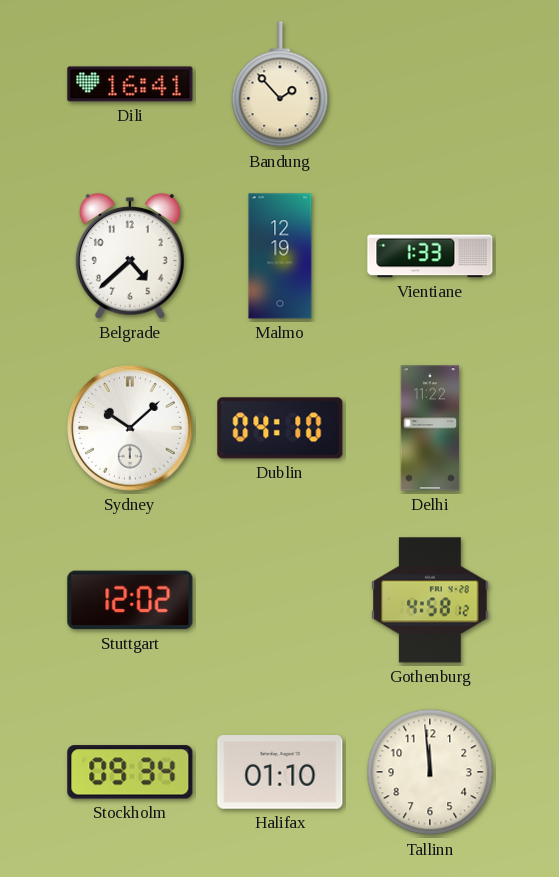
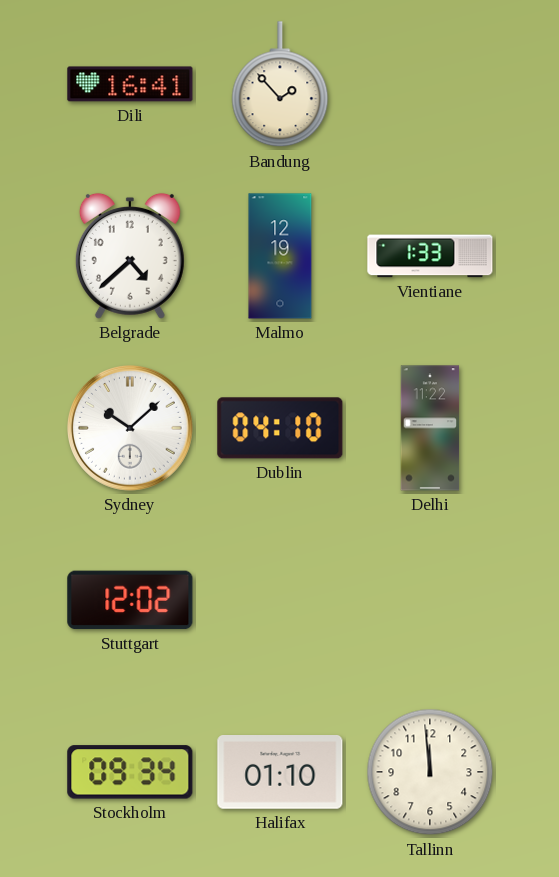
Gothenburg: 4:58 -> none (430, 600)
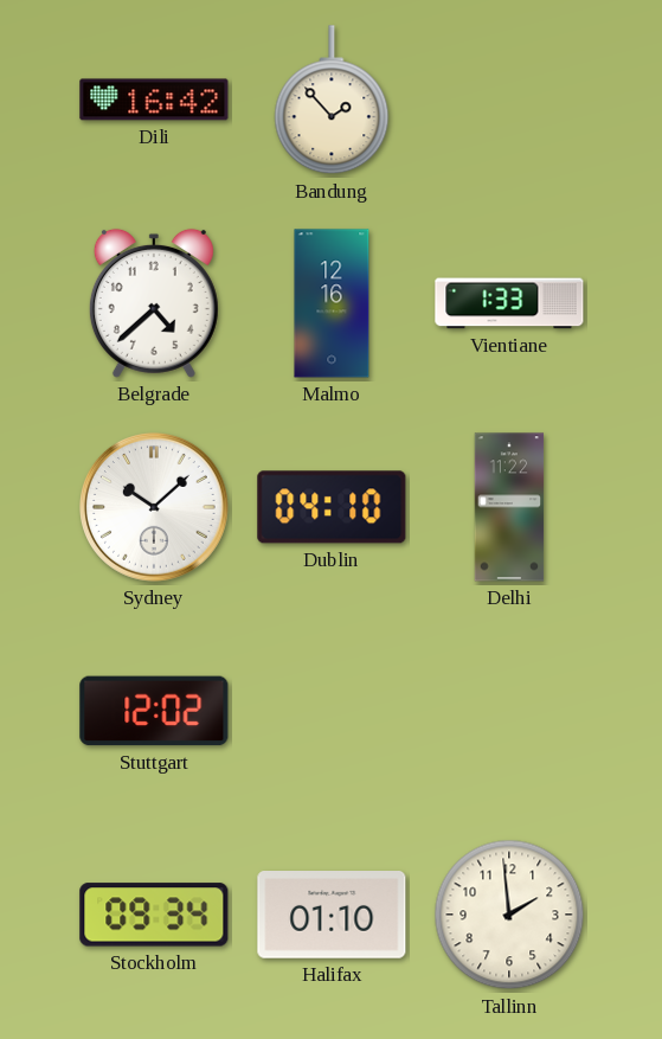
Dili: 16:41 -> 16:42 (154, 100)
Malmo: 12:19 -> 12:16 (332, 303)
Tallinn: 11:59 -> 1:59 (509, 915)
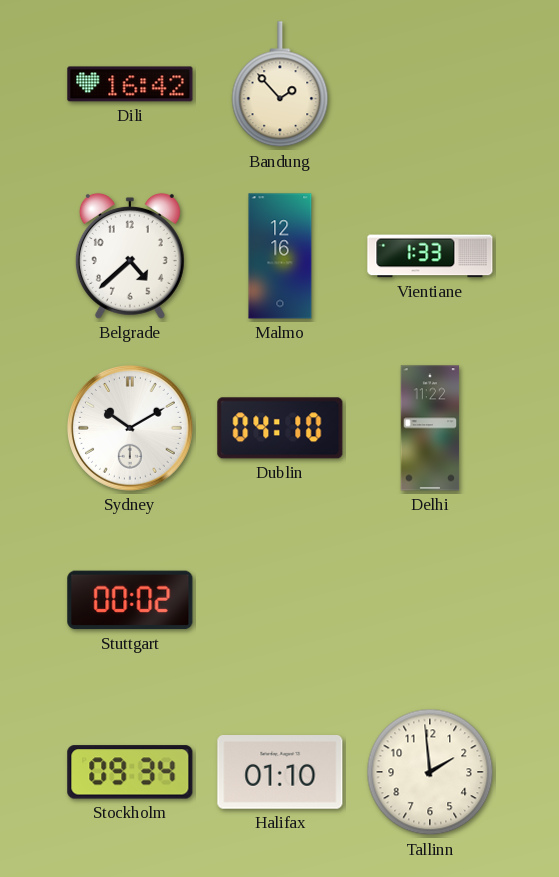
Sydney: 10:08 -> 10:10 (131, 429)
Stuttgart: 12:02 -> 00:02 (130, 600)
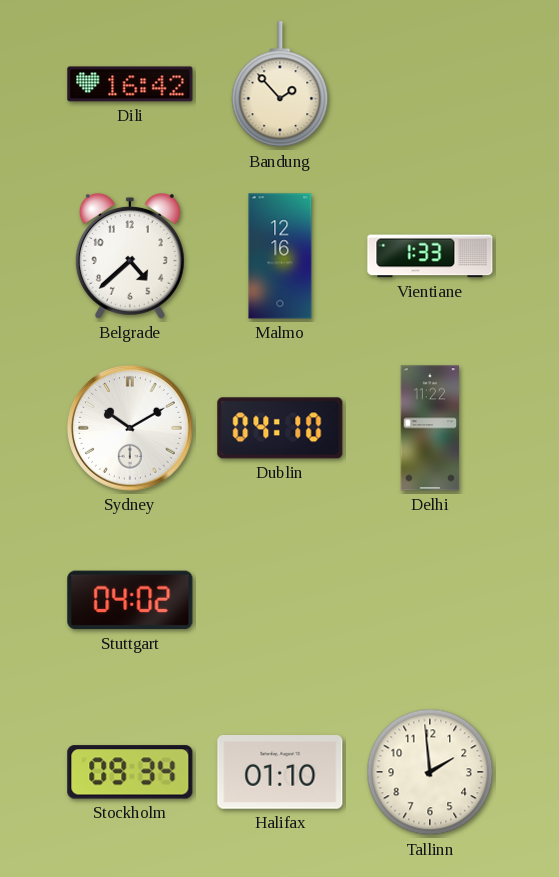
Stuttgart: 00:02 -> 04:02 (130, 600)
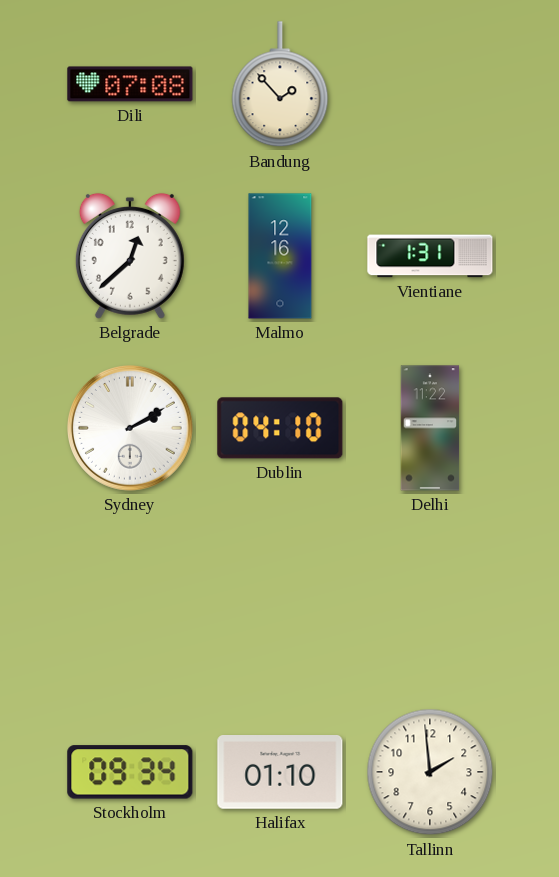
Dili: 16:42 -> 07:08 (130, 84)
Belgrade: 4:38 -> 12:38 (130, 256)
Vientiane: 1:33 -> 1:31 (430, 256)
Sydney: 10:10 -> 2:10 (131, 429)
Stuttgart: 04:02 -> none (130, 600)
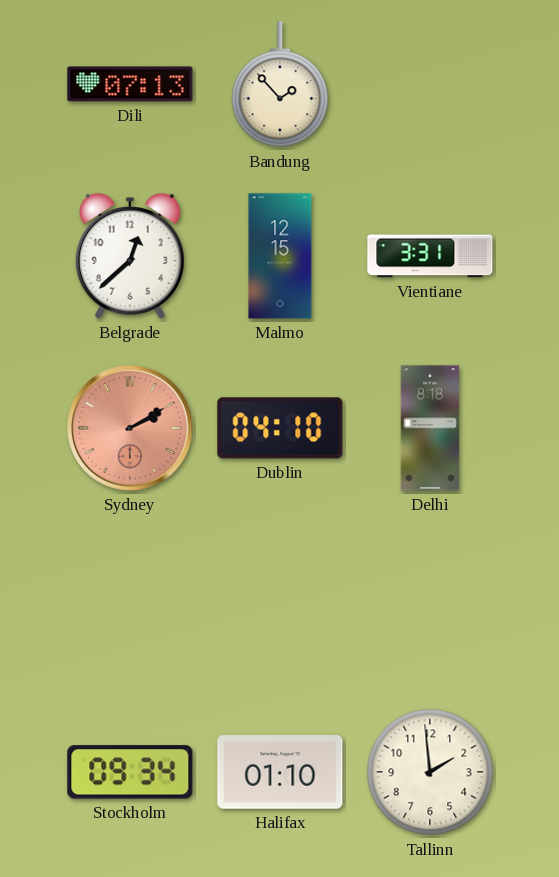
Dili: 07:08 -> 07:13 (130, 84)
Malmo: 12:16 -> 12:15 (280, 256)
Vientiane: 1:31 -> 3:31 (430, 256)
Sydney dial: white -> salmon (131, 429)
Delhi: 11:22 -> 8:18 (430, 428)
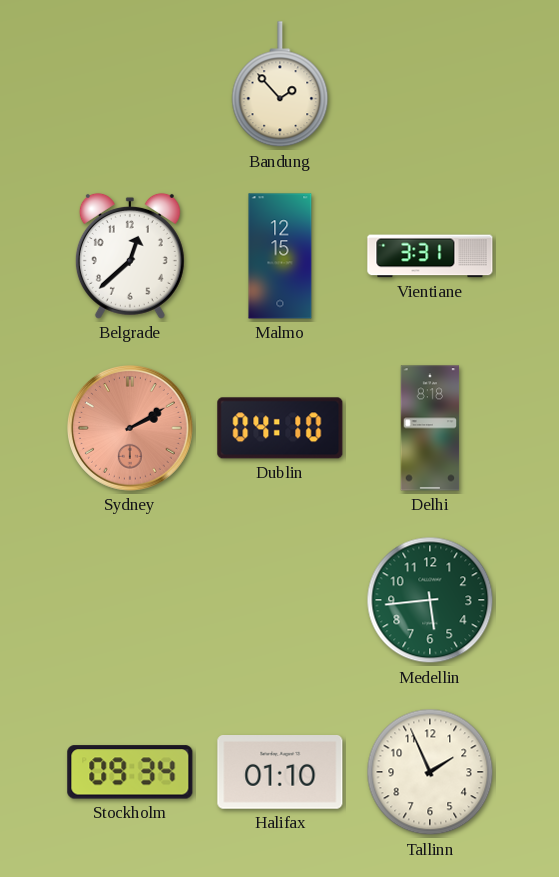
Dili: 07:13 -> none (130, 84)
Medellin: none -> 5:44 (430, 600)
Tallinn: 1:59 -> 1:56 (430, 772)
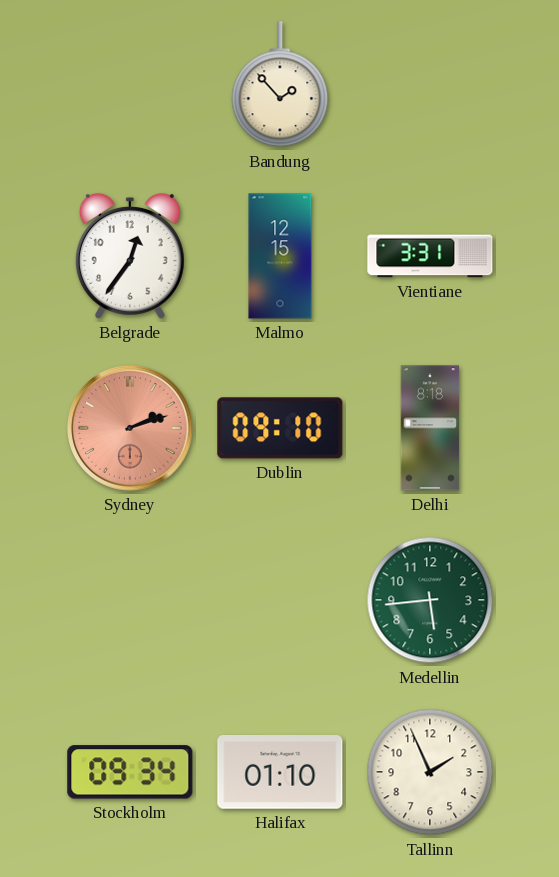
Belgrade: 12:38 -> 12:36 (130, 256)
Sydney: 2:10 -> 2:12 (131, 429)
Dublin: 04:10 -> 09:10 (280, 428)
